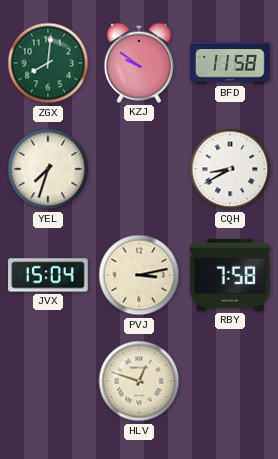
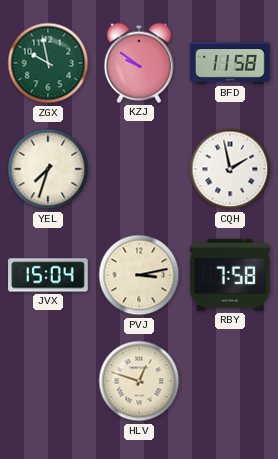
ZGX: 8:01 -> 9:58 (48, 63)
CQH: 8:40 -> 1:58 (230, 169)
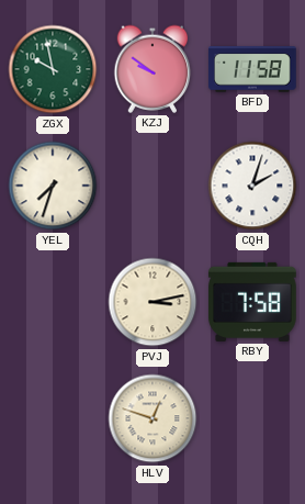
CQH: 1:58 -> 2:03 (252, 186)
JVX: 15:04 -> none (48, 275)
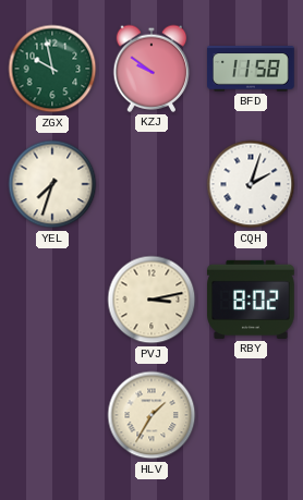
RBY: 7:58 -> 8:02 (251, 300)
HLV: 12:48 -> 1:35 (152, 415)
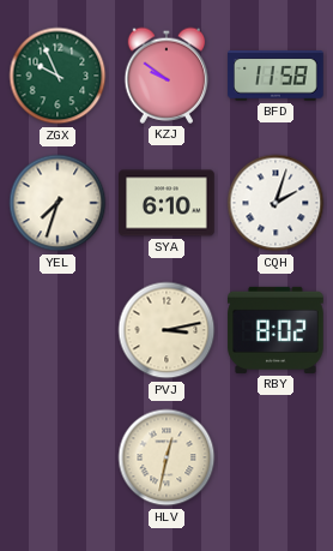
ZGX: 9:58 -> 9:56 (57, 76)
SYA: none -> 6:10 (166, 203)
HLV: 1:35 -> 12:32 (166, 457)
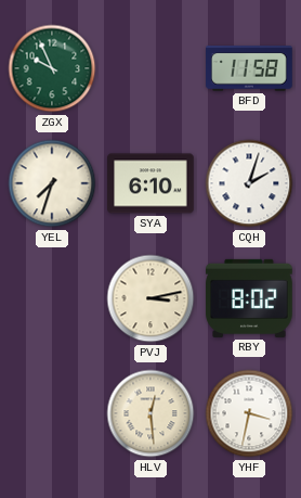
KZJ: 9:51 -> none (166, 76)
HLV: 12:32 -> 12:29 (150, 413)
YHF: none -> 3:32 (249, 413)
